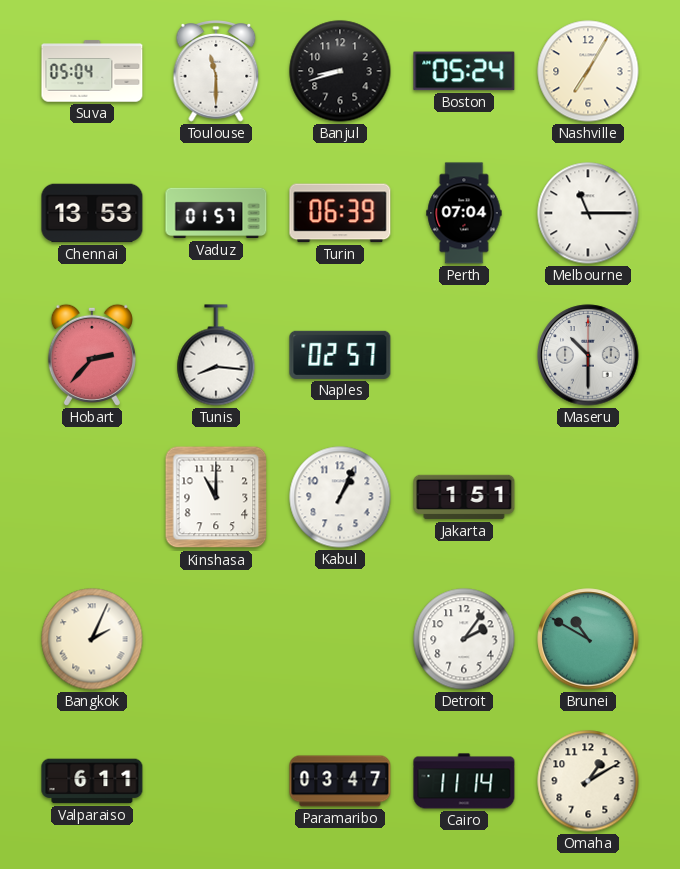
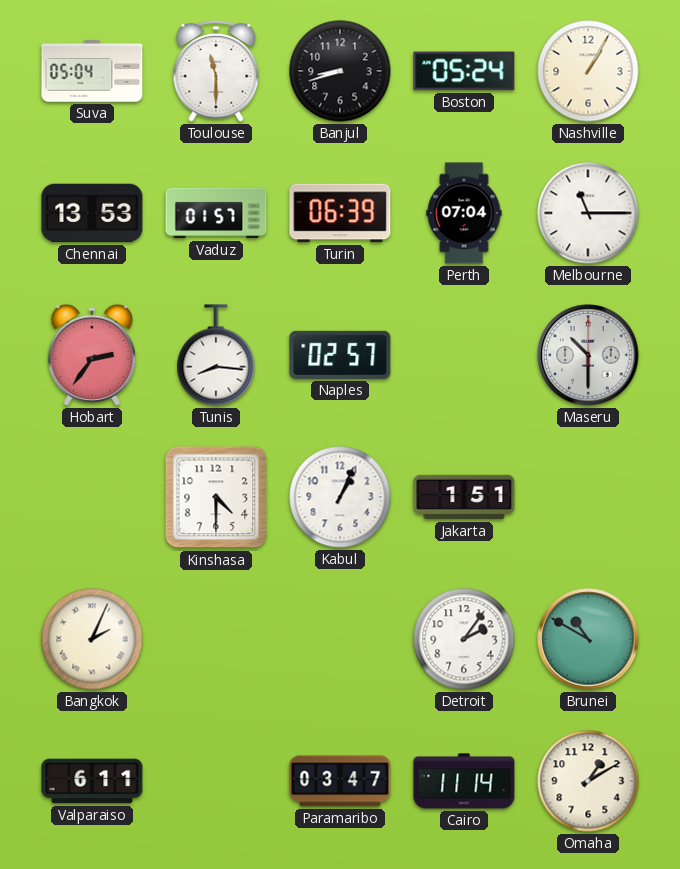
Nashville: 7:05 -> 1:05 (588, 71)
Hobart: 2:37 -> 2:36 (92, 355)
Kinshasa: 11:00 -> 4:30 (216, 497)
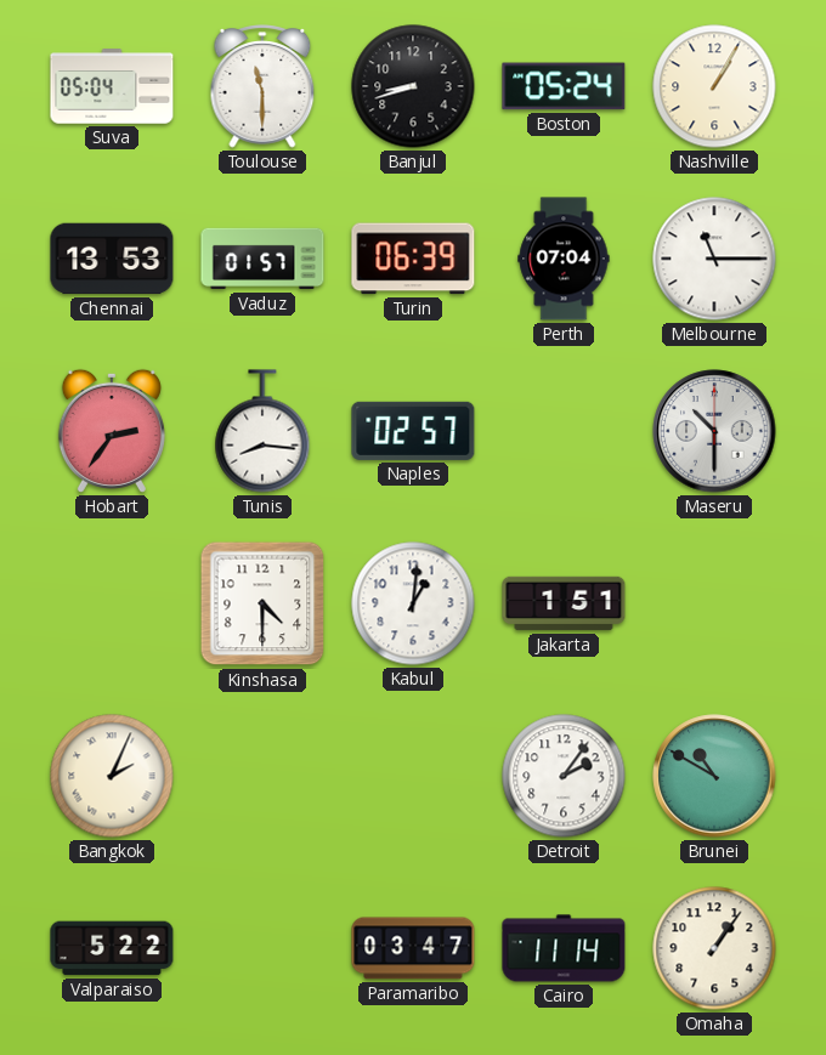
Kabul: 1:04 -> 1:01 (413, 603)
Valparaiso: 6:11 -> 5:22 (112, 948)
Omaha: 1:10 -> 1:06 (714, 948)
